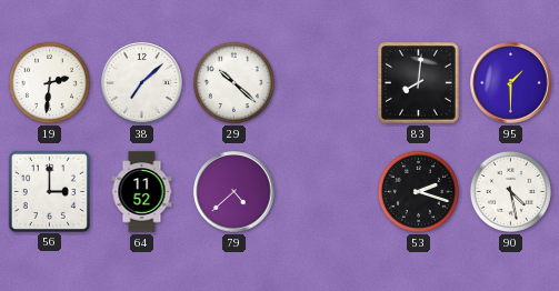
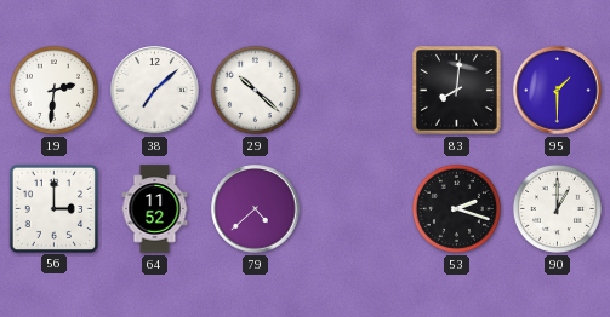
90: 4:28 -> 1:00 (557, 208)
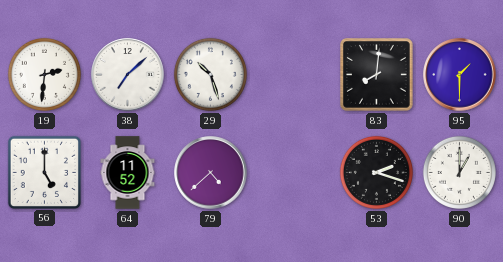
29: 10:22 -> 10:27 (210, 74)
56: 3:00 -> 5:00 (44, 172)
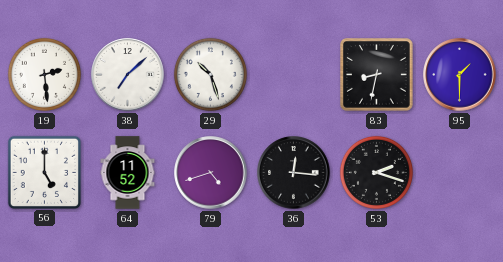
19: 2:31 -> 2:29 (44, 74)
83: 8:01 -> 8:32 (377, 75)
79: 4:38 -> 4:42 (211, 173)
36: none -> 12:16 (294, 173)
90: 1:00 -> none (459, 172)
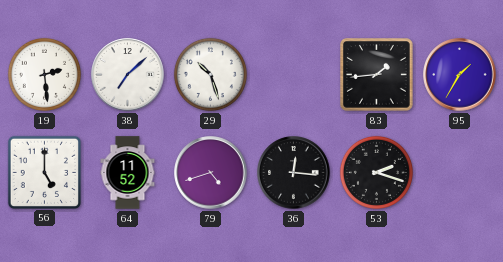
83: 8:32 -> 1:44 (377, 75)
95: 1:30 -> 1:35 (460, 75)
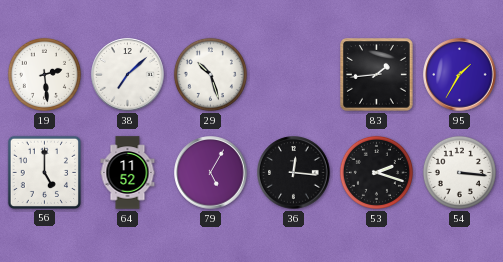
79: 4:42 -> 5:05 (211, 173)
54: none -> 3:16 (459, 172)
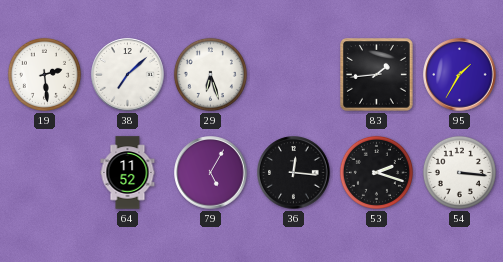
29: 10:27 -> 6:27 (210, 74)
56: 5:00 -> none (44, 172)
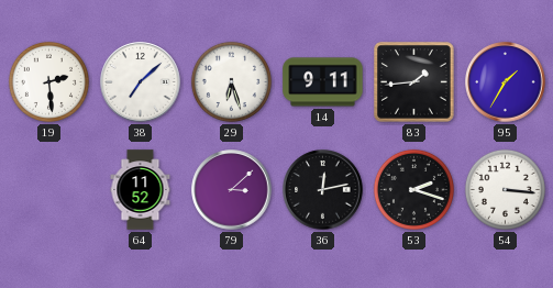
14: none -> 9:11 (323, 82)
79: 5:05 -> 3:08 (232, 190)
36: 12:16 -> 12:13 (323, 190)
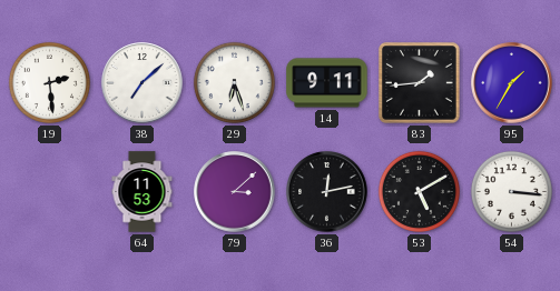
64: 11:52 -> 11:53 (143, 192)
53: 2:18 -> 5:10 (419, 191)
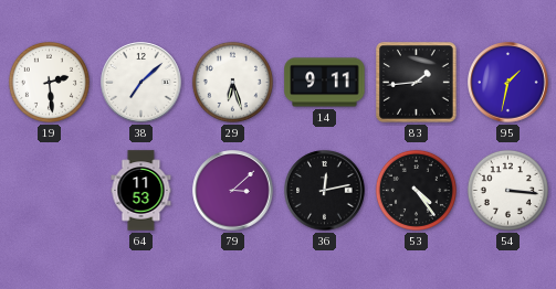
95: 1:35 -> 1:32 (508, 83)
53: 5:10 -> 4:24 (416, 190)
